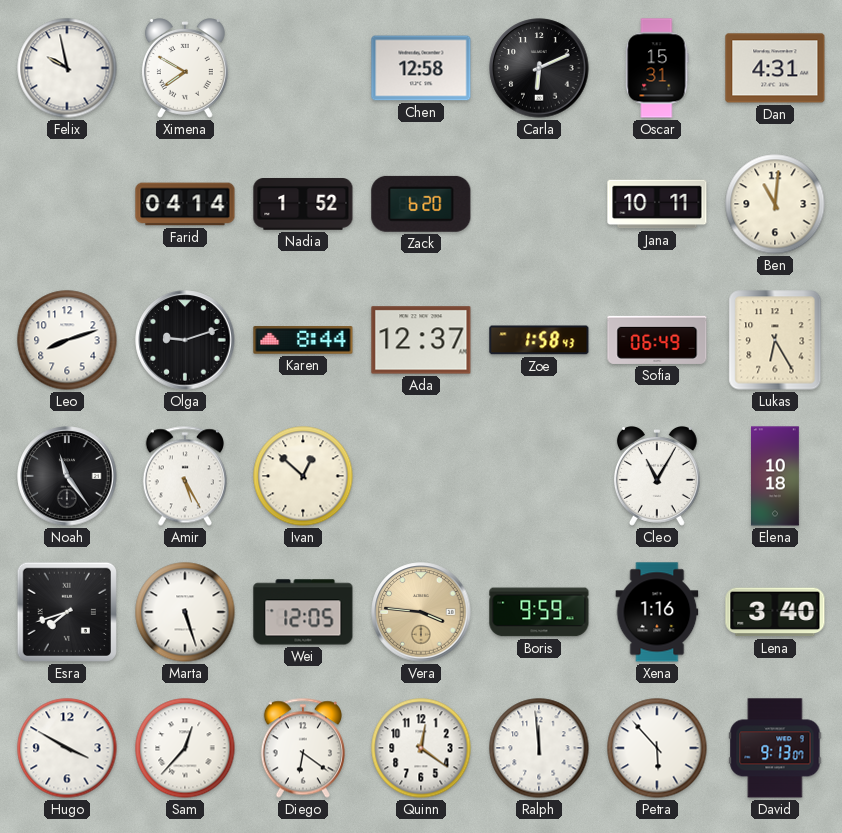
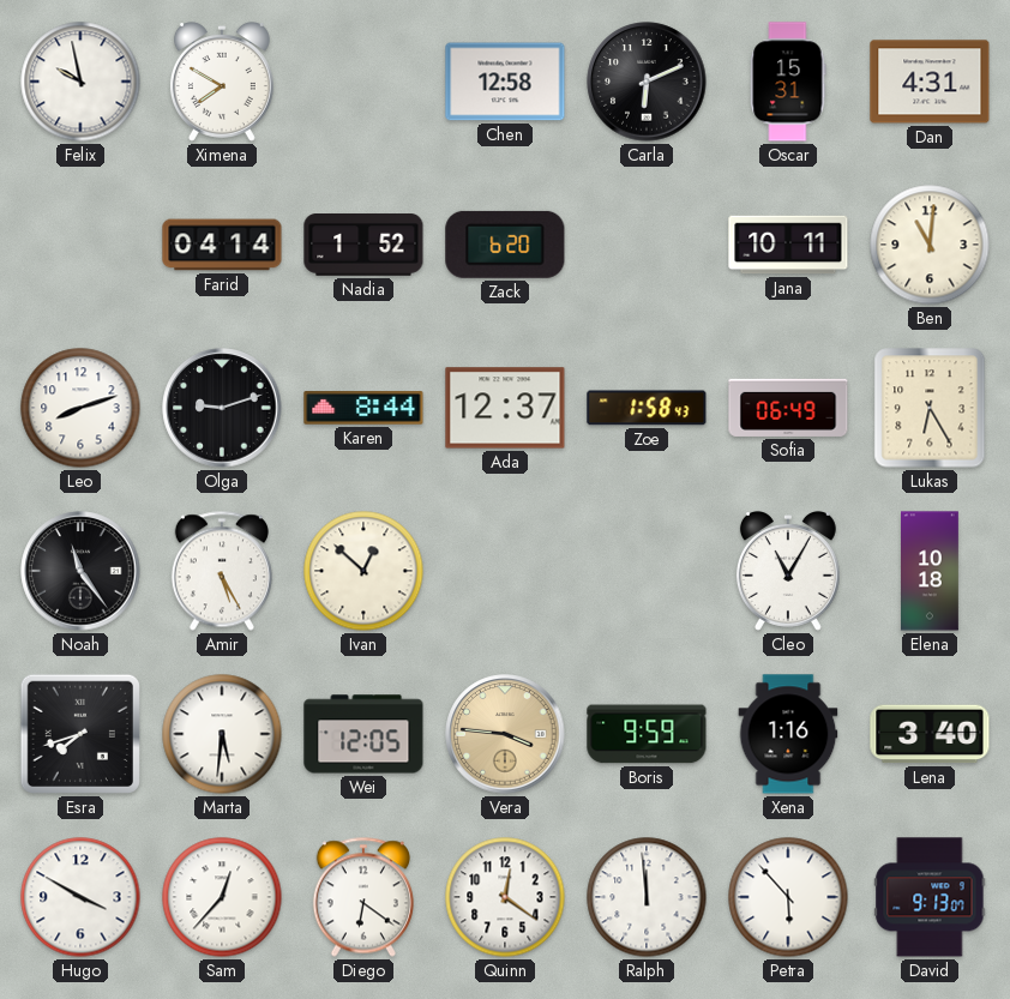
Marta: 5:27 -> 5:31 (222, 734)
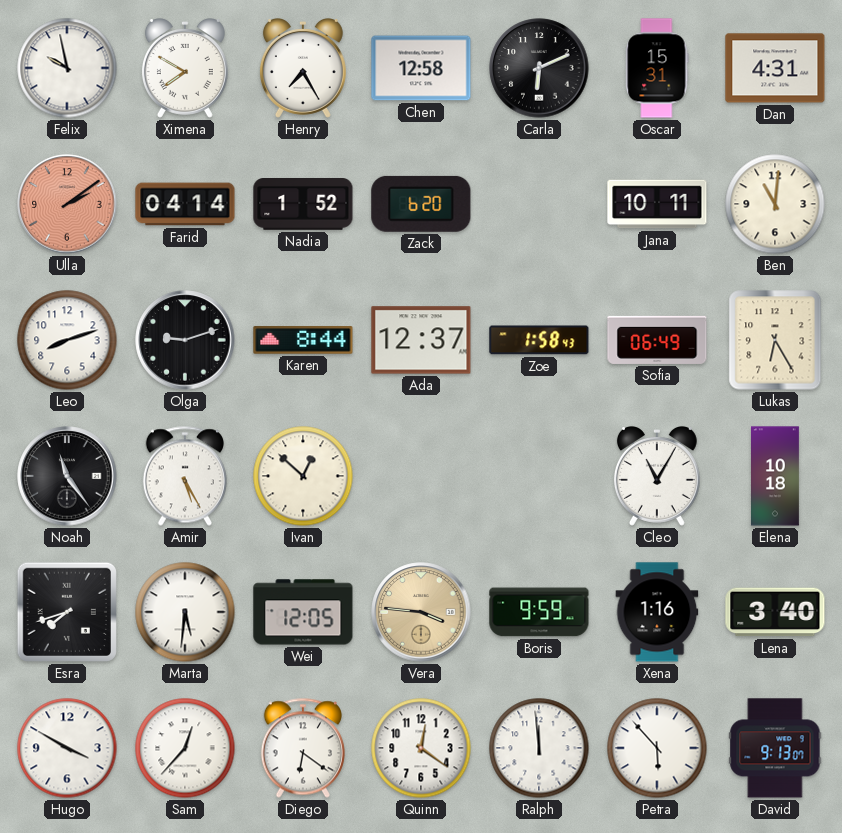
Henry: none -> 7:25 (303, 69)
Ulla: none -> 2:09 (67, 204)
